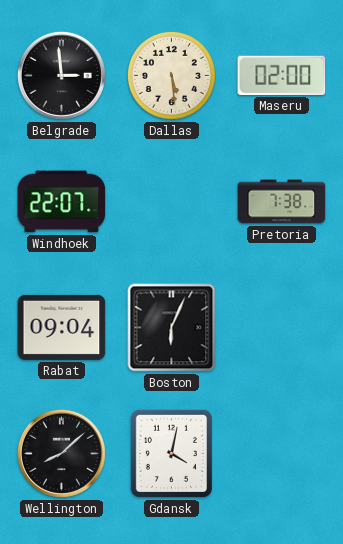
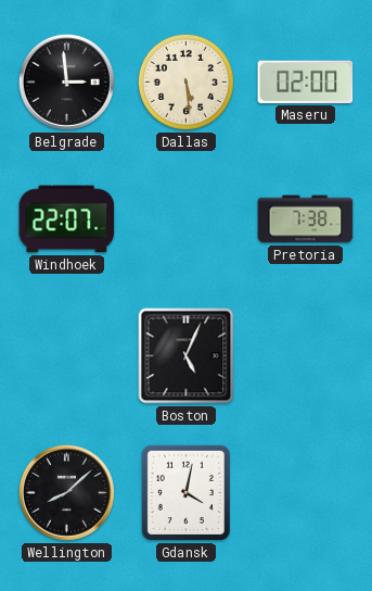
Rabat: 09:04 -> none (62, 327)
Boston: 6:04 -> 5:04 (187, 356)
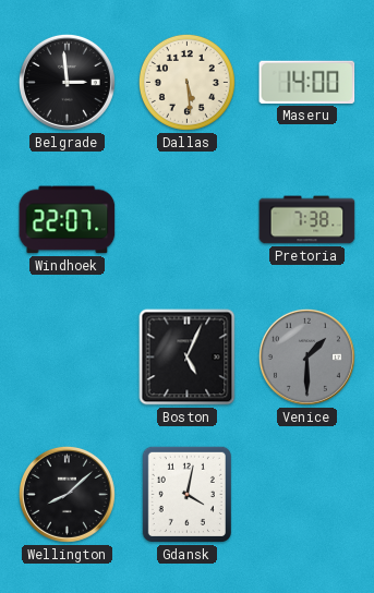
Maseru: 02:00 -> 14:00 (307, 82)
Venice: none -> 1:30 (306, 356)
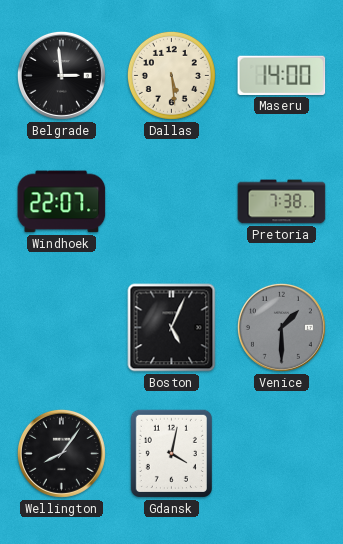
Wellington: 8:08 -> 8:06 (61, 453)
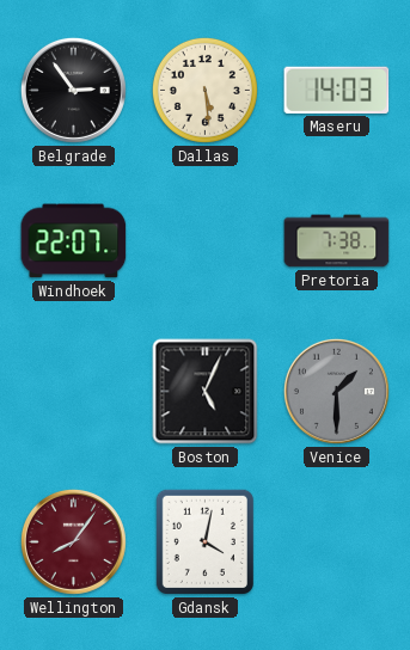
Belgrade: 2:59 -> 2:54 (73, 90)
Maseru: 14:00 -> 14:03 (337, 90)
Wellington dial: black -> burgundy (73, 541)
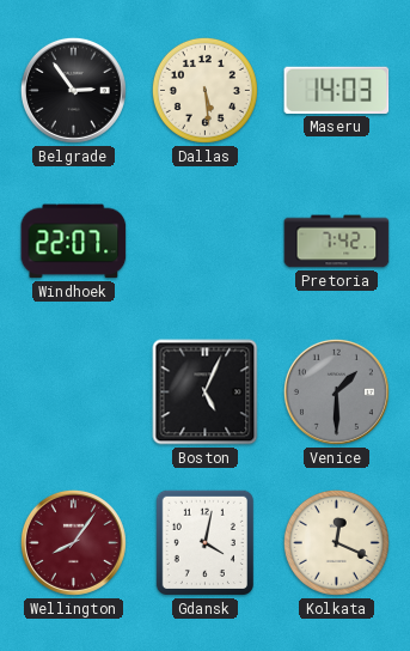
Pretoria: 7:38 -> 7:42 (337, 242)
Kolkata: none -> 12:19 (336, 542)
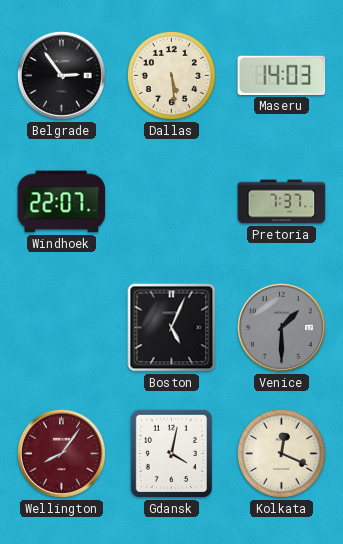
Pretoria: 7:42 -> 7:37 (282, 202)
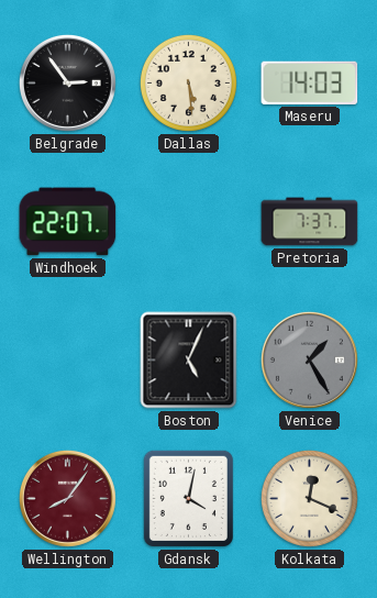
Venice: 1:30 -> 1:25 (309, 359)
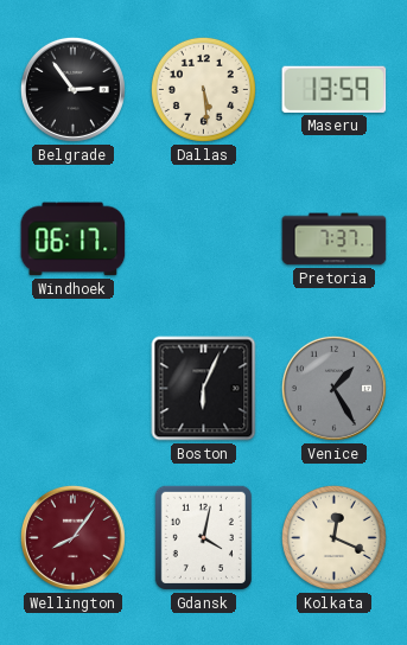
Maseru: 14:03 -> 13:59 (335, 89)
Windhoek: 22:07 -> 06:17 (74, 240)
Boston: 5:04 -> 6:04 (204, 389)
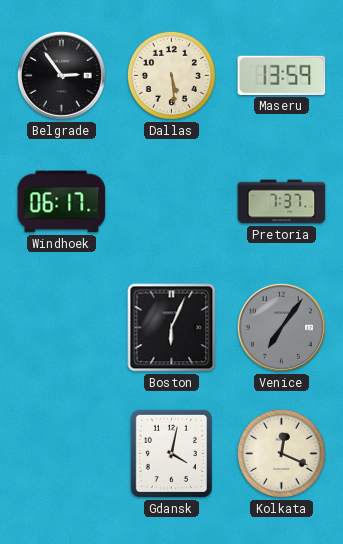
Venice: 1:25 -> 7:06 (281, 327)
Wellington: 8:06 -> none (72, 537)
